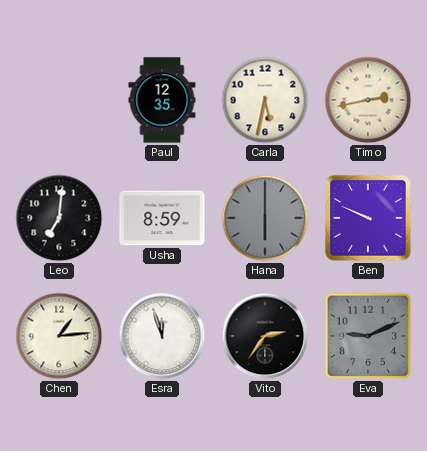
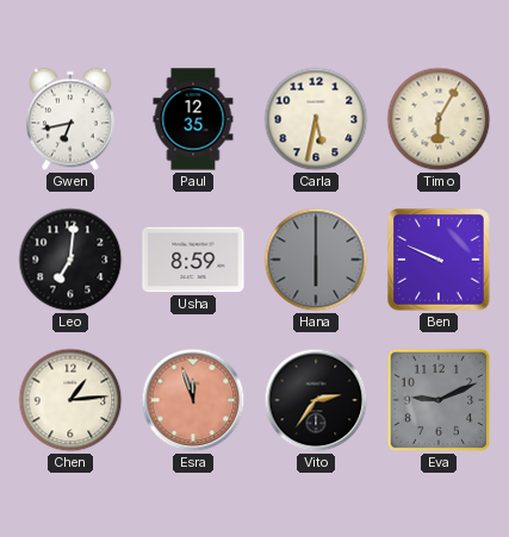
Gwen: none -> 6:43 (70, 119)
Timo: 2:43 -> 6:05 (439, 119)
Esra dial: white -> salmon (193, 400)
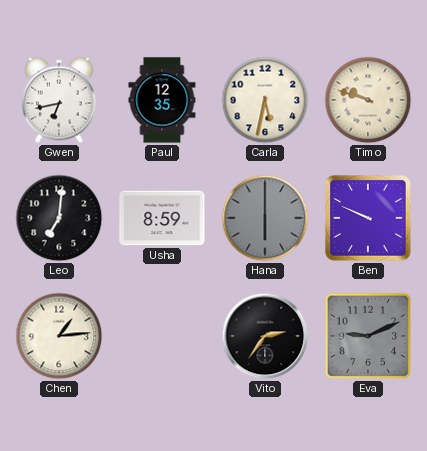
Timo: 6:05 -> 9:48 (368, 100)
Esra: 11:57 -> none (193, 400)
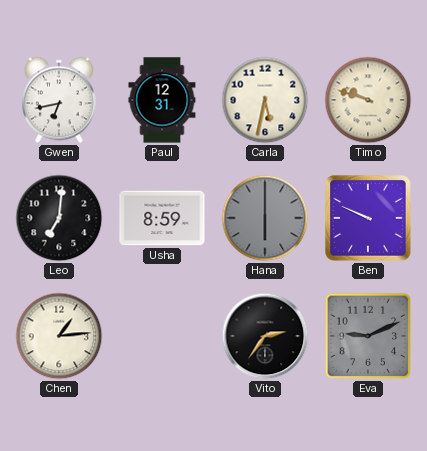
Paul: 12:35 -> 12:31 (162, 100)
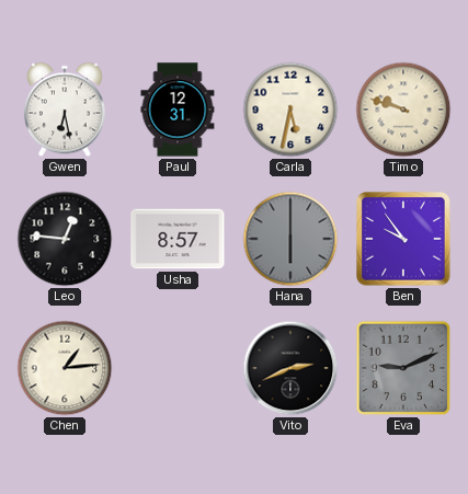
Gwen: 6:43 -> 6:28 (65, 110)
Leo: 7:01 -> 12:46 (65, 239)
Usha: 8:59 -> 8:57 (178, 239)
Ben: 9:49 -> 9:54 (403, 239)
Vito: 2:36 -> 2:41 (290, 368)
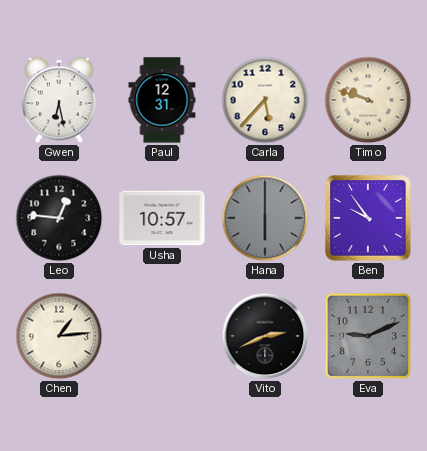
Carla: 5:32 -> 5:37 (265, 100)
Usha: 8:57 -> 10:57 (162, 218)
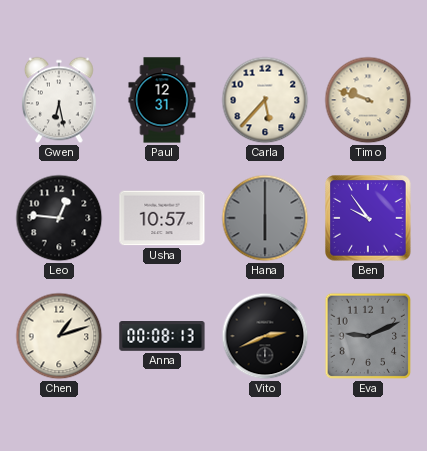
Chen: 1:14 -> 1:12 (59, 336)
Anna: none -> 00:08 (162, 337)
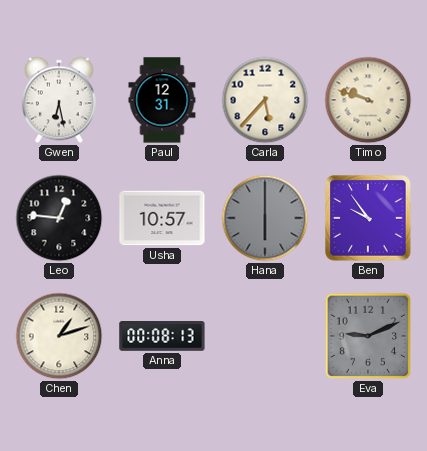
Vito: 2:41 -> none (265, 336)
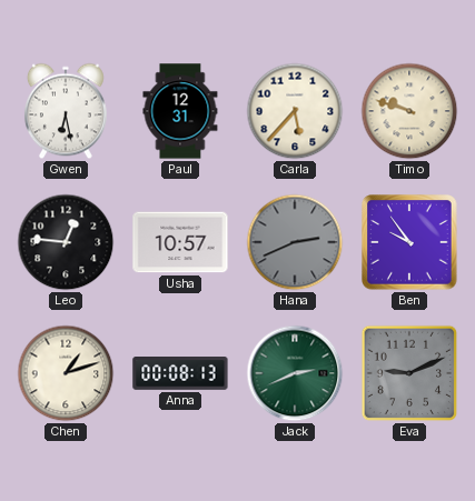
Hana: 6:00 -> 2:41 (295, 242)
Jack: none -> 2:41 (295, 373)
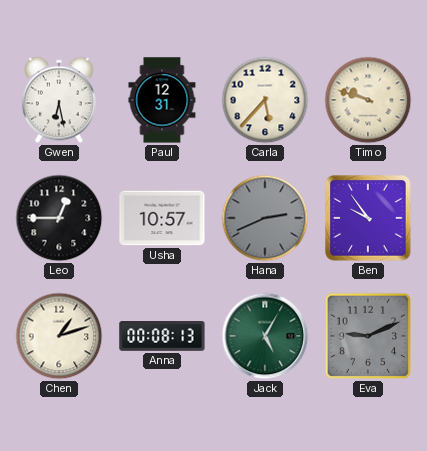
Leo: 12:46 -> 12:45 (59, 218)
Jack: 2:41 -> 5:05 (265, 336)
